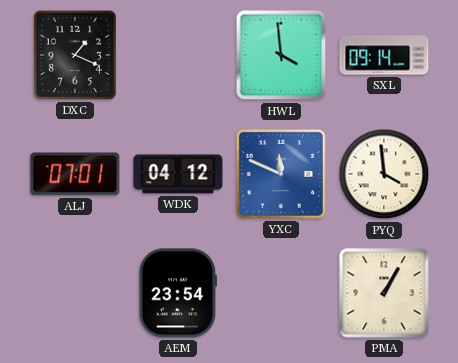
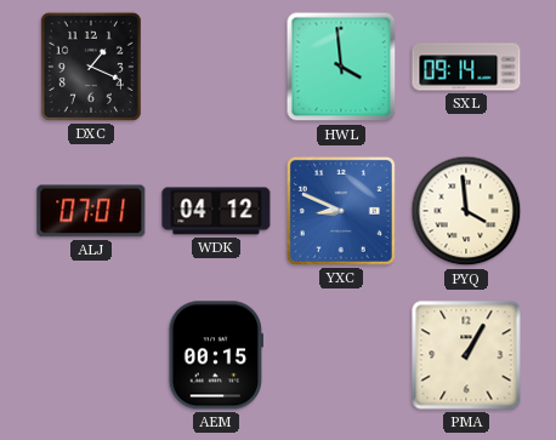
YXC: 11:49 -> 8:49 (341, 211)
AEM: 23:54 -> 00:15 (216, 355)
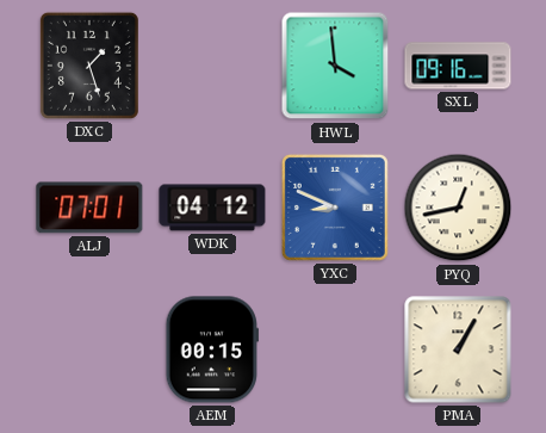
DXC: 1:19 -> 1:27 (89, 66)
SXL: 09:14 -> 09:16 (458, 66)
PYQ: 3:59 -> 12:43 (458, 208)
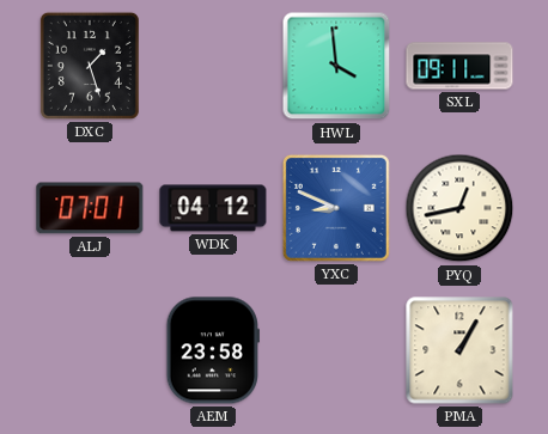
SXL: 09:16 -> 09:11 (459, 66)
AEM: 00:15 -> 23:58 (213, 350)
